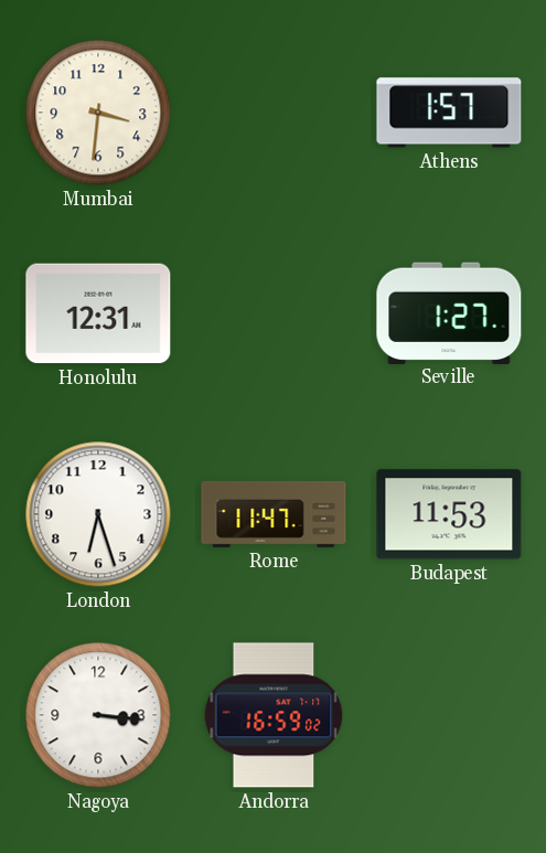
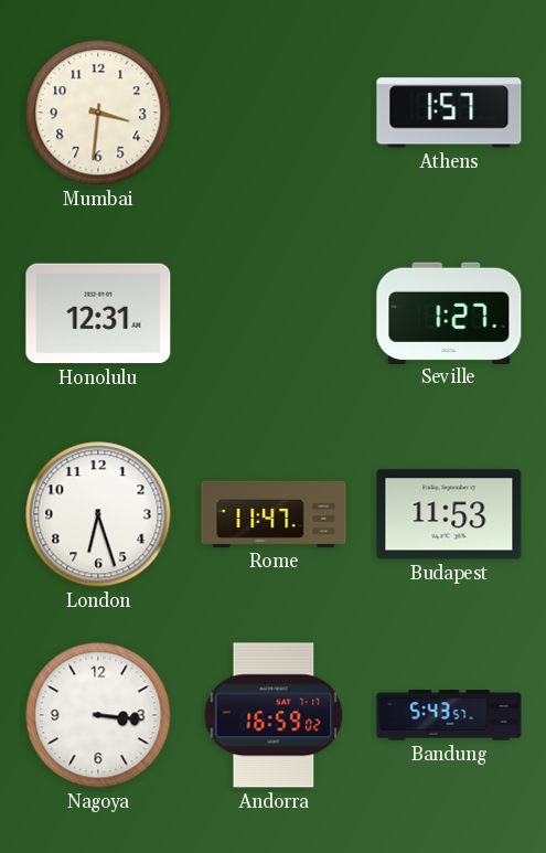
Bandung: none -> 5:43 (449, 715)
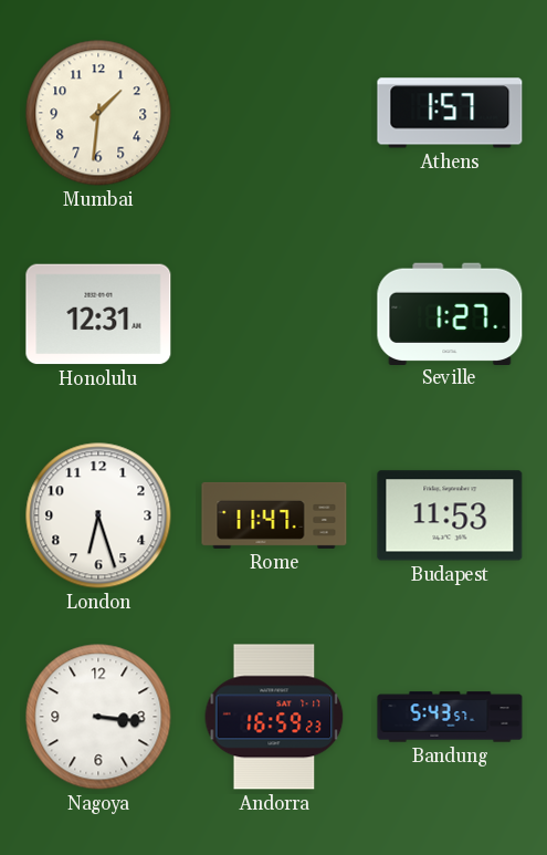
Mumbai: 3:31 -> 1:31 (98, 113)
Andorra: 16:59:02 -> 16:59:23 (274, 717)
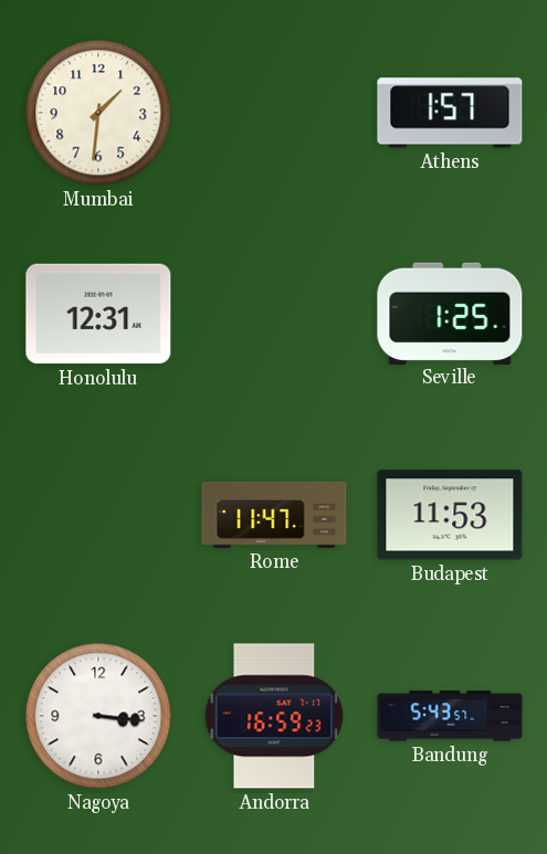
Seville: 1:27 -> 1:25 (450, 313)
London: 6:27 -> none (98, 515)
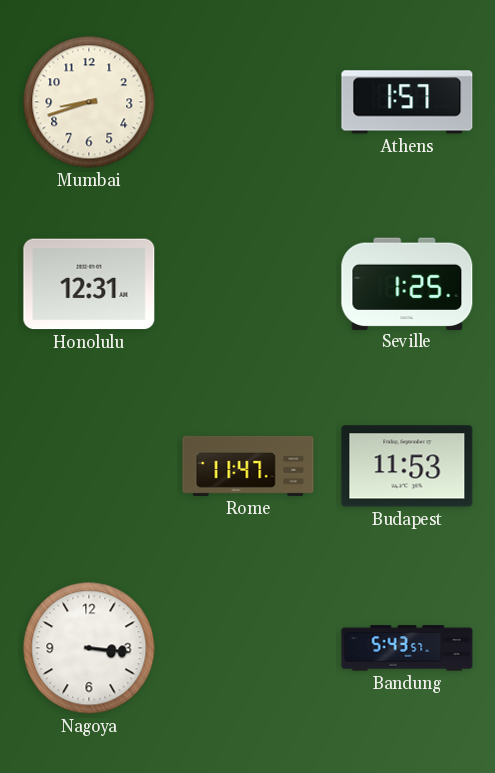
Mumbai: 1:31 -> 8:42 (89, 102)
Andorra: 16:59 -> none (274, 716)
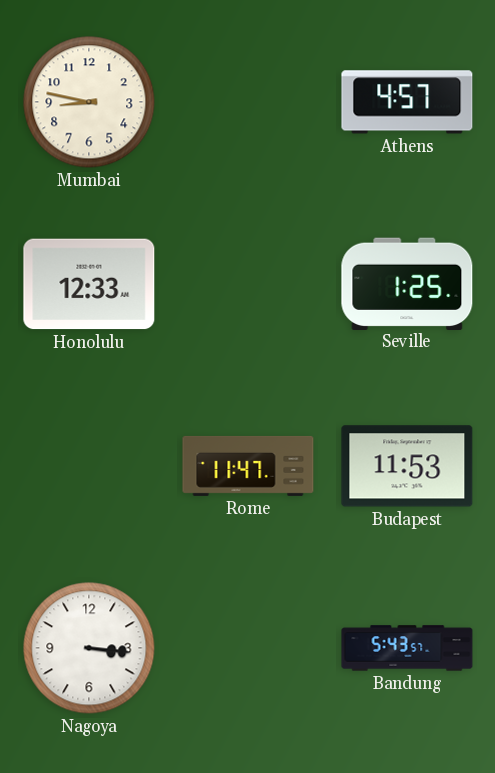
Mumbai: 8:42 -> 8:47 (89, 102)
Athens: 1:57 -> 4:57 (407, 102)
Honolulu: 12:31 -> 12:33 (89, 284)
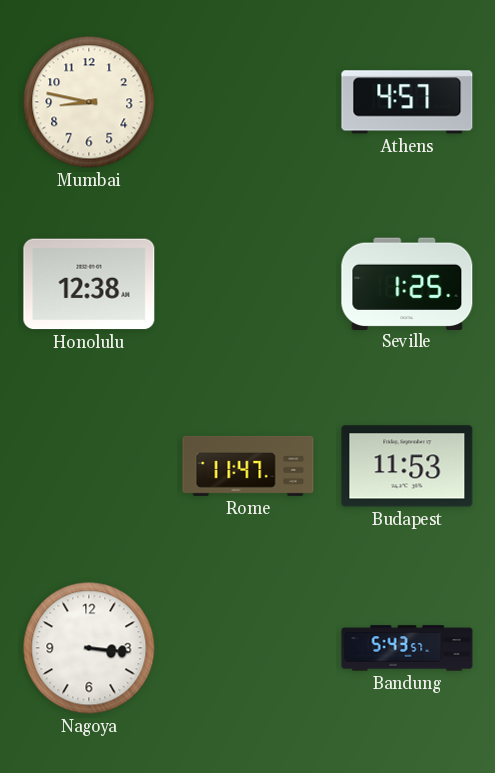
Honolulu: 12:33 -> 12:38 (89, 284)
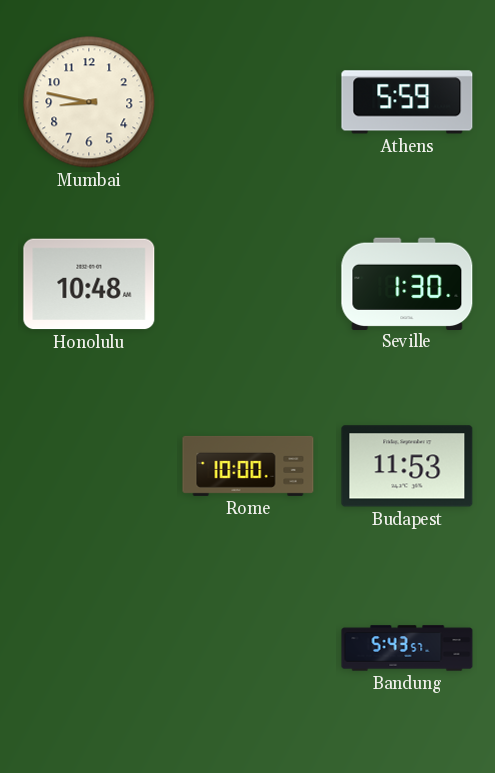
Athens: 4:57 -> 5:59 (407, 102)
Honolulu: 12:38 -> 10:48 (89, 284)
Seville: 1:25 -> 1:30 (407, 283)
Rome: 11:47 -> 10:00 (248, 466)
Nagoya: 3:16 -> none (89, 648)
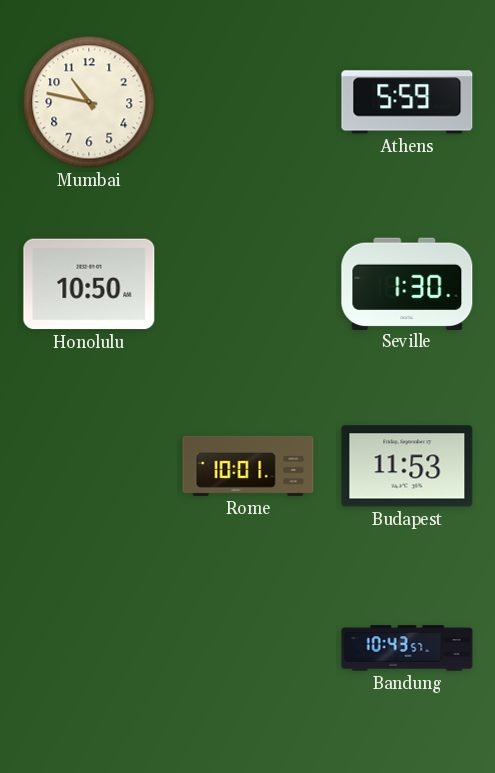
Mumbai: 8:47 -> 10:47 (89, 102)
Honolulu: 10:48 -> 10:50 (89, 284)
Rome: 10:00 -> 10:01 (248, 466)
Bandung: 5:43 -> 10:43 (407, 648)
